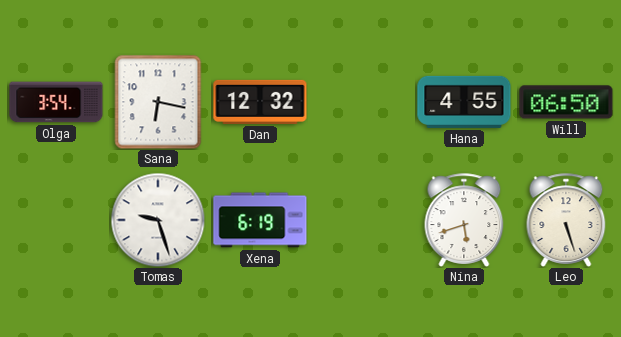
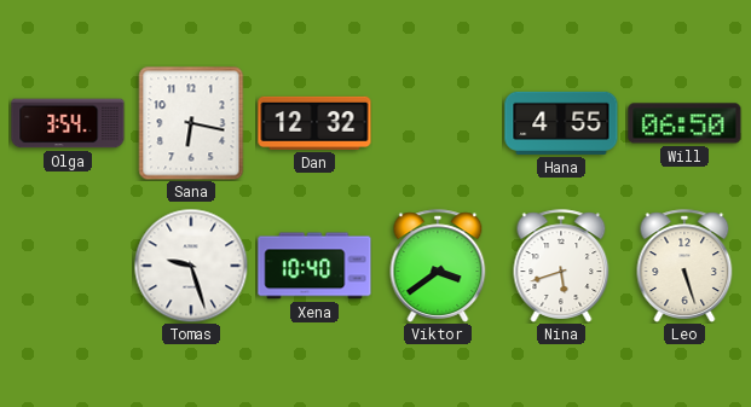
Xena: 6:19 -> 10:40 (314, 266)
Viktor: none -> 3:39 (438, 266)
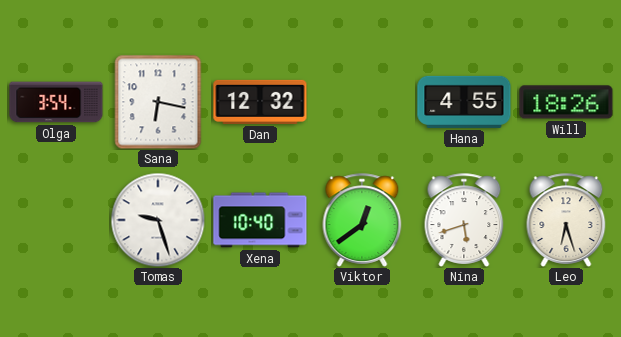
Will: 06:50 -> 18:26 (566, 102)
Viktor: 3:39 -> 12:39 (362, 220)
Leo: 5:27 -> 6:27 (566, 220)
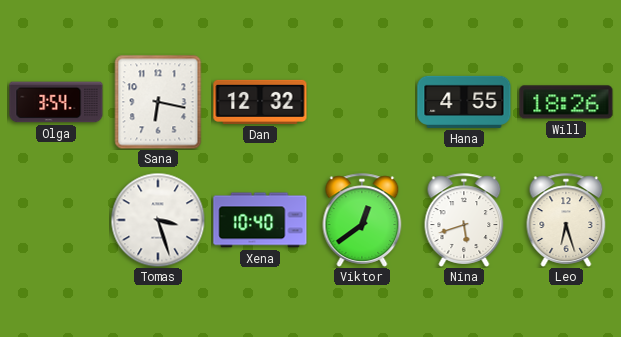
Tomas: 9:27 -> 3:27 (158, 220)
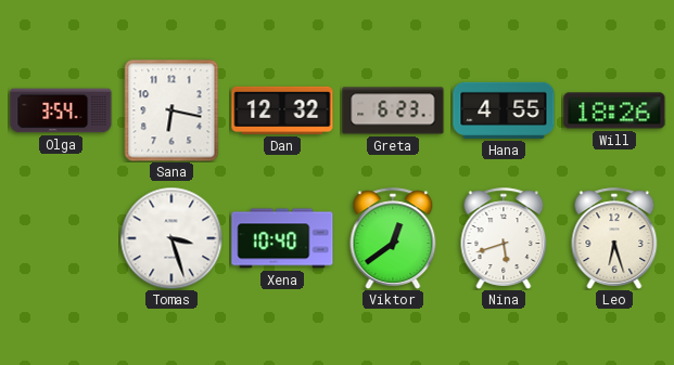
Greta: none -> 6:23 (393, 110)
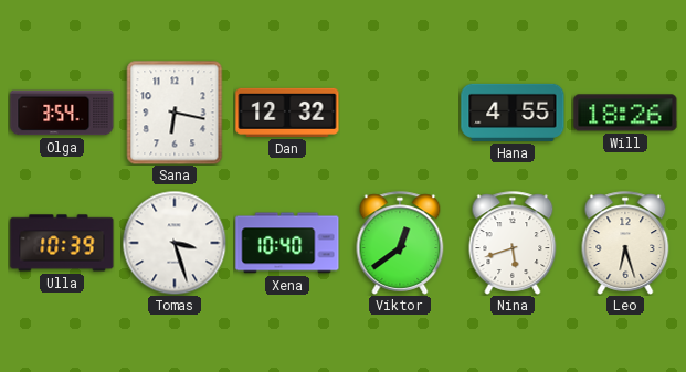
Greta: 6:23 -> none (393, 110)
Ulla: none -> 10:39 (62, 243)
